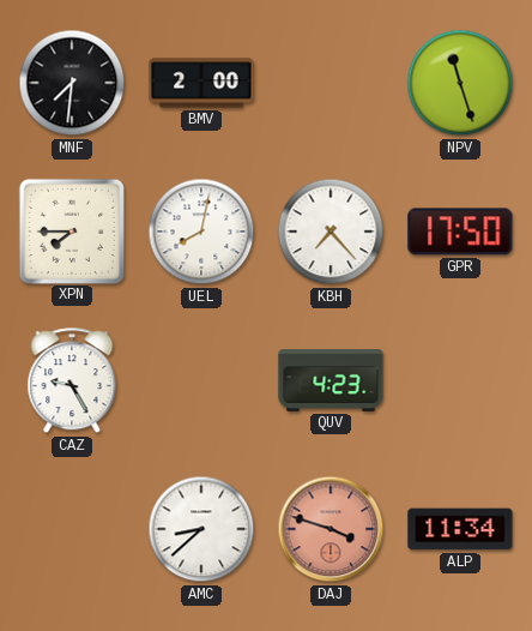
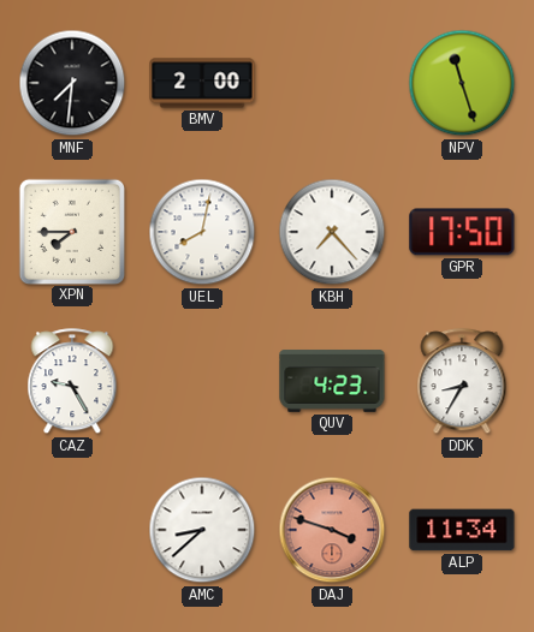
DDK: none -> 8:35 (462, 382)
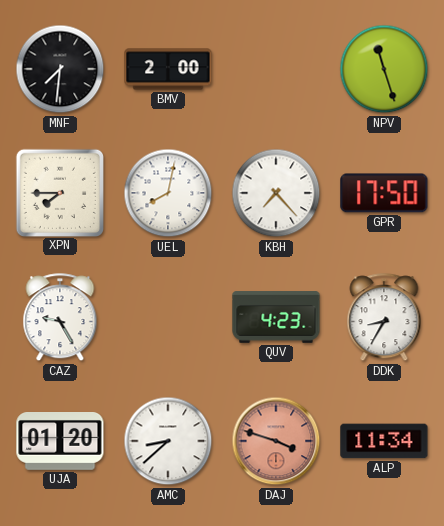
UJA: none -> 01:20 (60, 442)
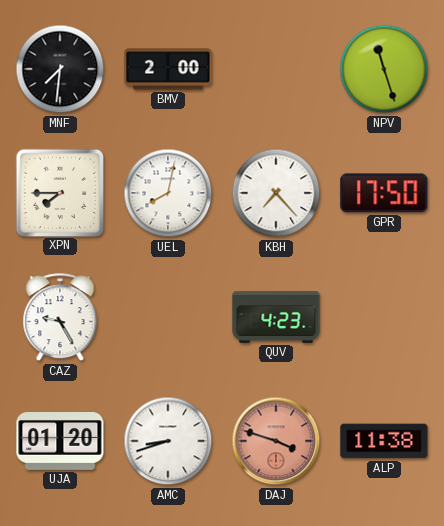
DDK: 8:35 -> none (384, 318)
AMC: 8:38 -> 8:42 (168, 441)
ALP: 11:34 -> 11:38 (384, 441)
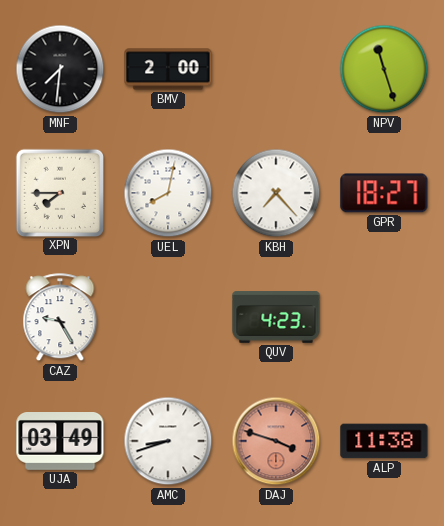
GPR: 17:50 -> 18:27 (384, 193)
UJA: 01:20 -> 03:49 (60, 442)
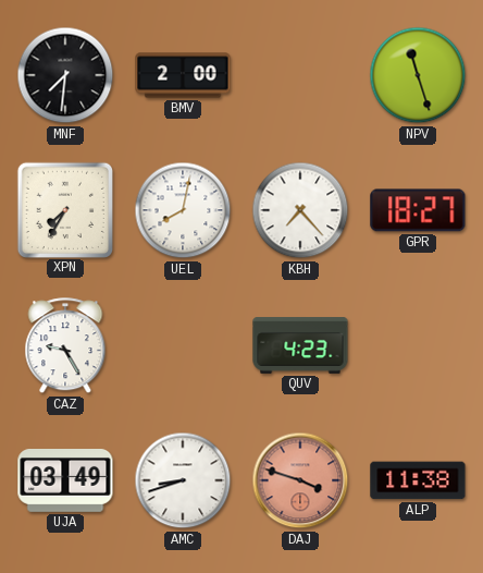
XPN: 7:45 -> 7:35 (64, 209)
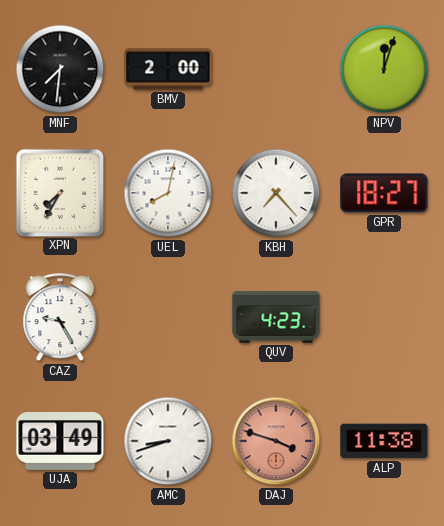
NPV: 11:27 -> 12:03 (384, 69)
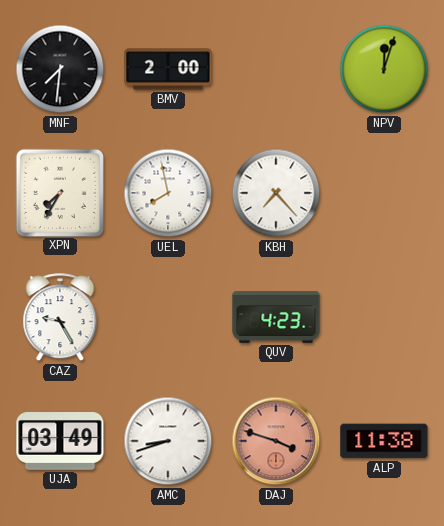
UEL: 8:02 -> 7:58 (168, 193)
GPR: 18:27 -> none (384, 193)
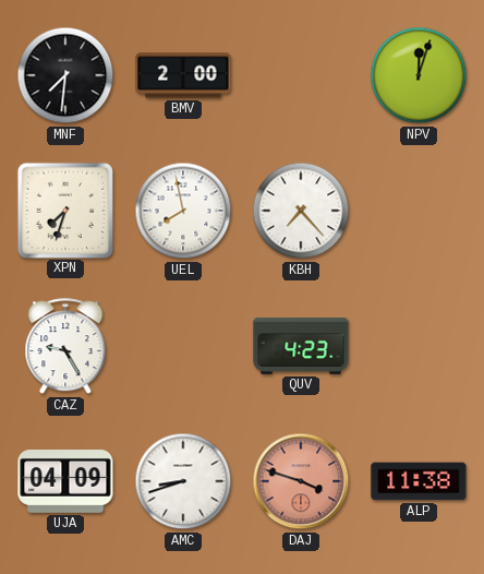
XPN: 7:35 -> 7:33 (64, 210)
UJA: 03:49 -> 04:09 (65, 482)
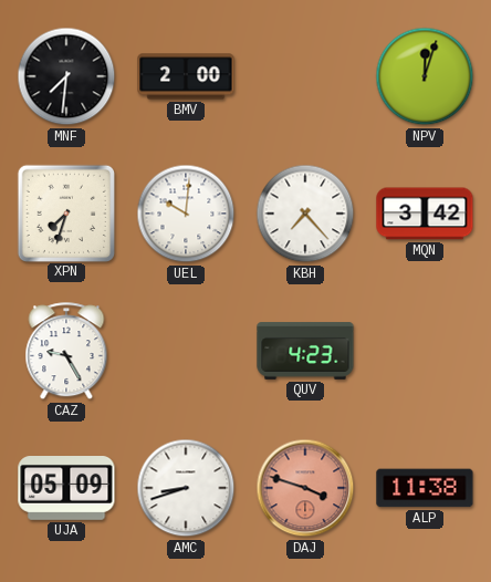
UEL: 7:58 -> 10:01 (186, 214)
MQN: none -> 3:42 (425, 214)
UJA: 04:09 -> 05:09 (66, 489)
